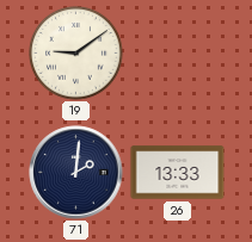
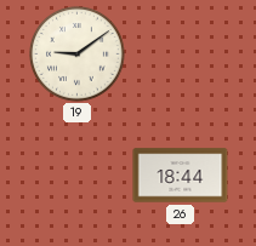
71: 2:01 -> none (76, 173)
26: 13:33 -> 18:44 (181, 176)
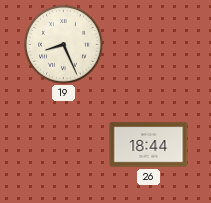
19: 9:09 -> 8:26 (64, 45)
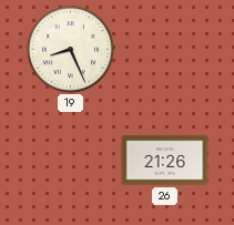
26: 18:44 -> 21:26 (165, 161)
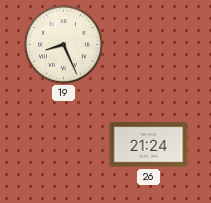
26: 21:26 -> 21:24 (149, 145)
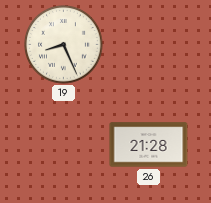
26: 21:24 -> 21:28 (149, 145)
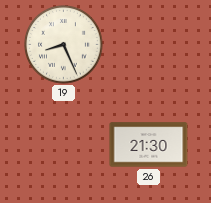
26: 21:28 -> 21:30 (149, 145)
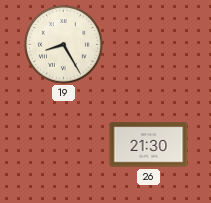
19: 8:26 -> 8:25 (64, 45)
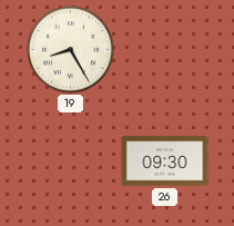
26: 21:30 -> 09:30 (165, 161)
